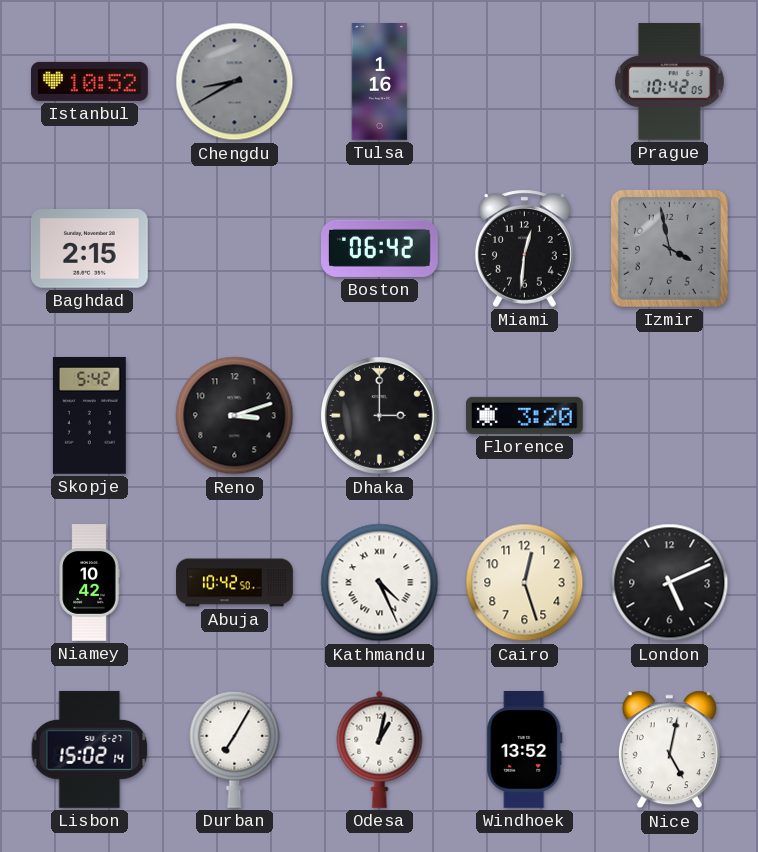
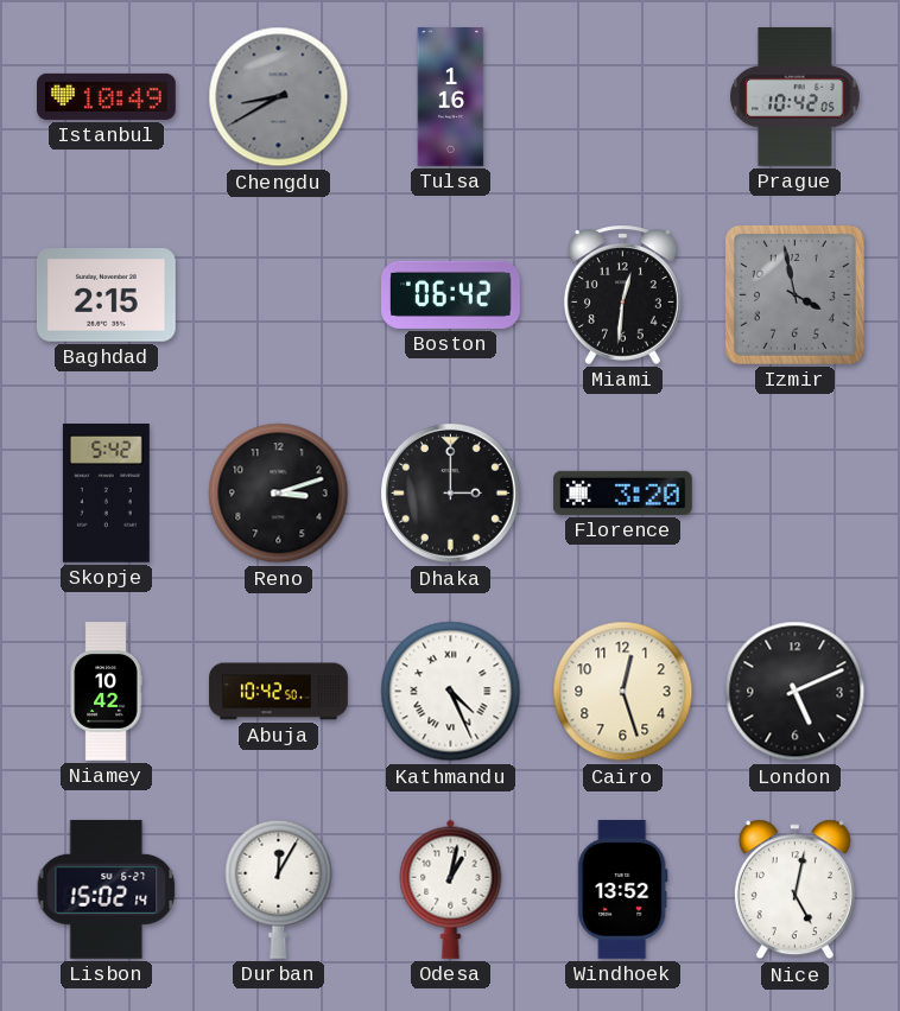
Istanbul: 10:52 -> 10:49 (107, 96)
Durban: 7:05 -> 12:05 (279, 889)
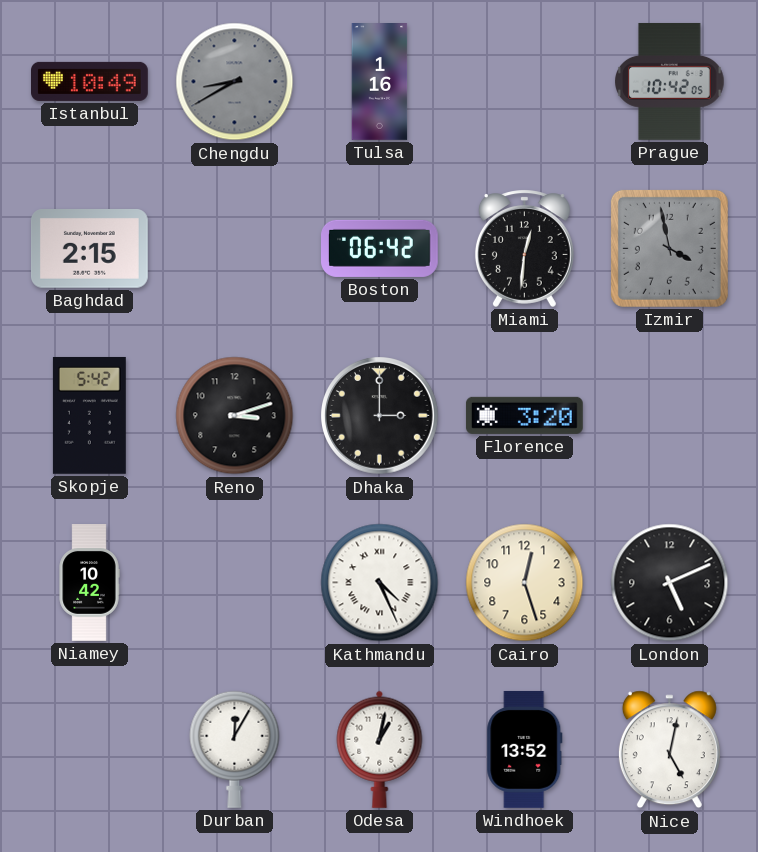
Abuja: 10:42 -> none (279, 692)
Lisbon: 15:02 -> none (107, 889)
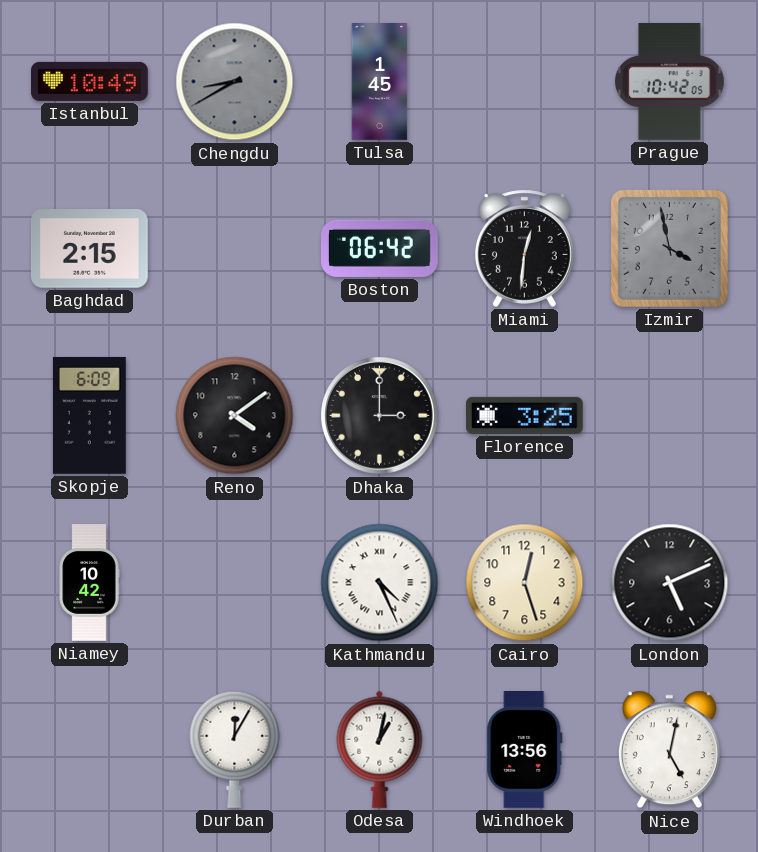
Tulsa: 1:16 -> 1:45 (380, 82)
Skopje: 5:42 -> 6:09 (89, 415)
Reno: 3:12 -> 4:09 (235, 416)
Florence: 3:20 -> 3:25 (524, 415)
Windhoek: 13:52 -> 13:56 (525, 749)
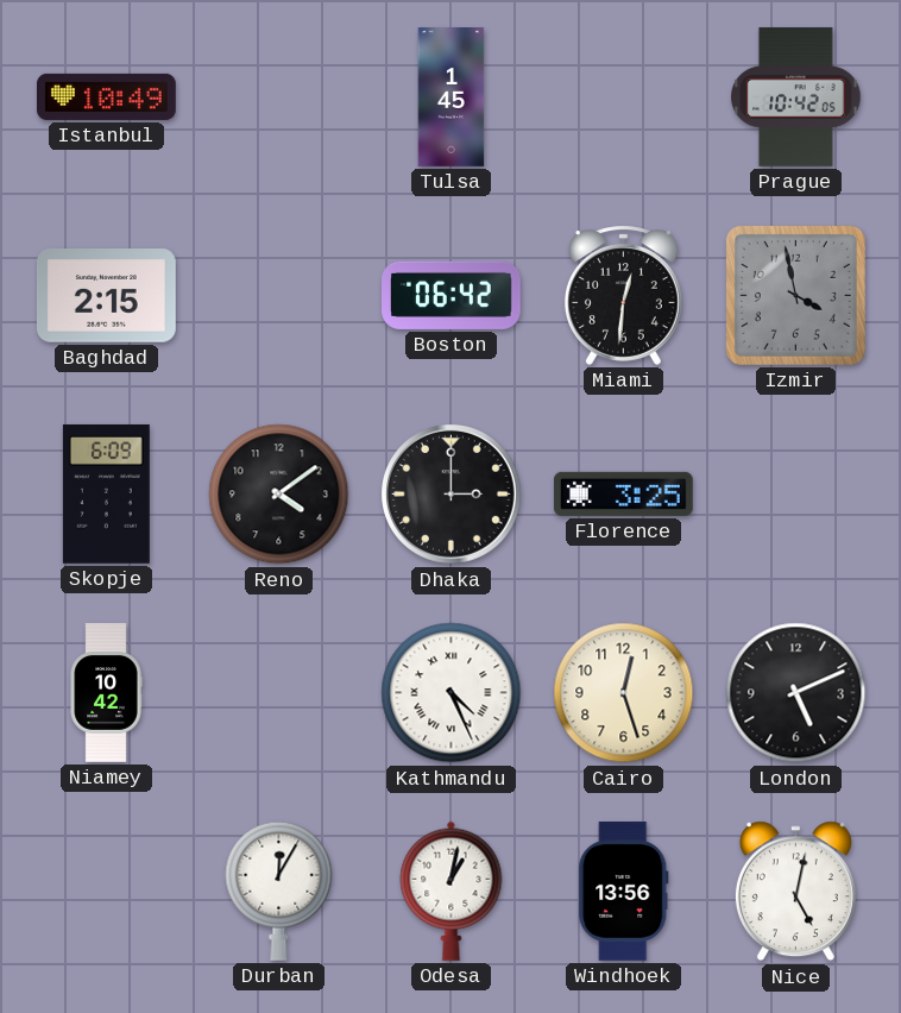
Chengdu: 8:40 -> none (235, 82)
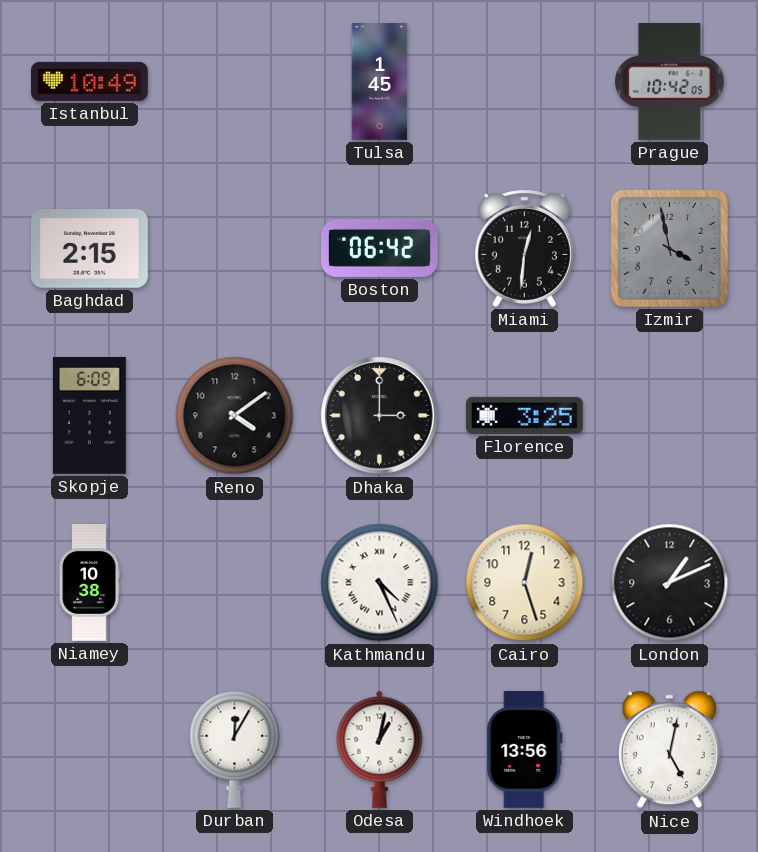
Niamey: 10:42 -> 10:38 (89, 583)
London: 5:11 -> 1:11 (670, 583)
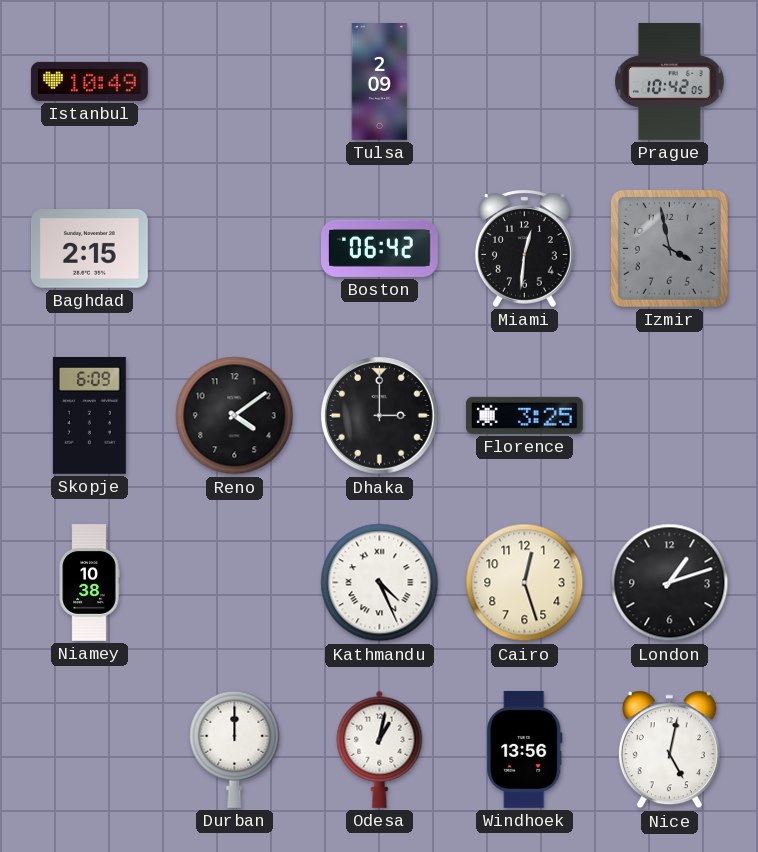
Tulsa: 1:45 -> 2:09 (380, 82)
London: 1:11 -> 1:12 (670, 583)
Durban: 12:05 -> 12:00 (235, 749)
